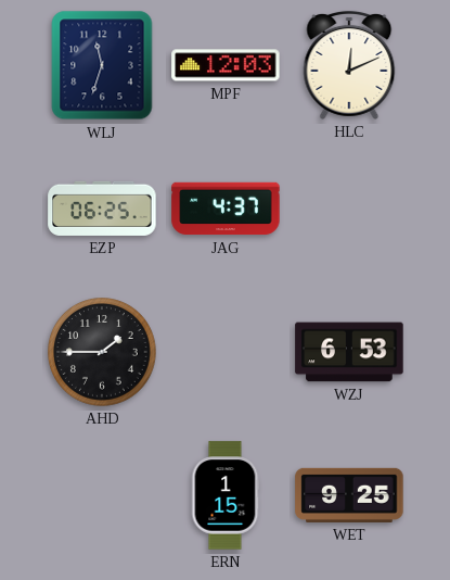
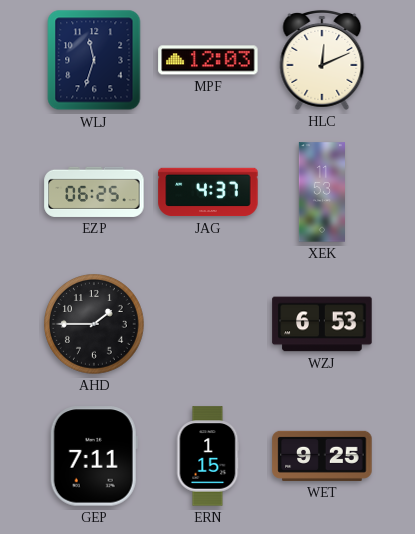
XEK: none -> 11:53 (321, 192)
GEP: none -> 7:11 (94, 456)
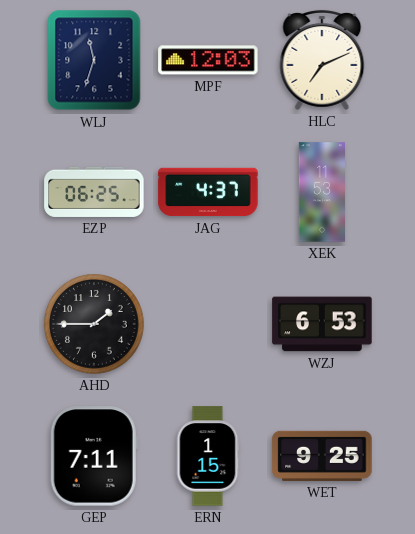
HLC: 12:11 -> 7:11 (322, 60)
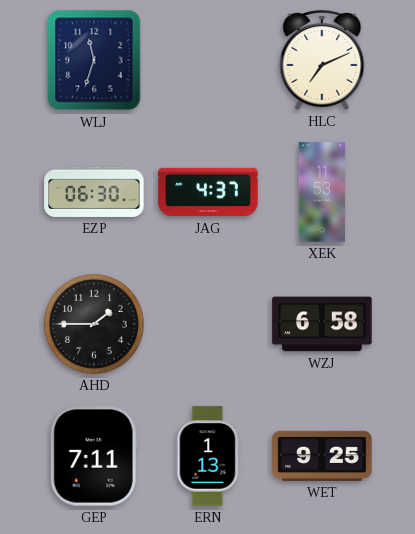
MPF: 12:03 -> none (208, 60)
EZP: 06:25 -> 06:30 (94, 192)
WZJ: 6:53 -> 6:58 (322, 324)
ERN: 1:15 -> 1:13 (208, 456)
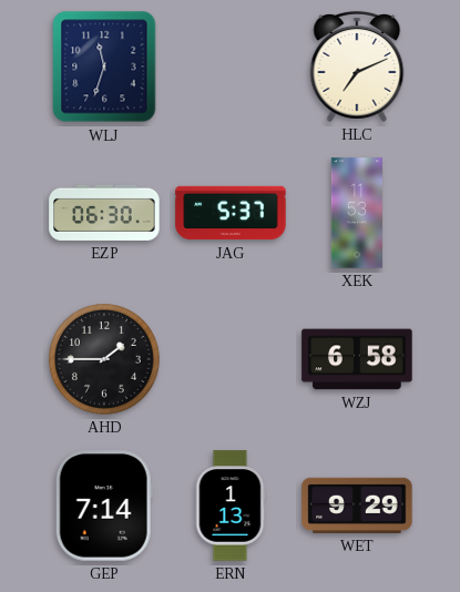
JAG: 4:37 -> 5:37 (231, 213)
GEP: 7:11 -> 7:14 (104, 506)
WET: 9:25 -> 9:29 (357, 506)
